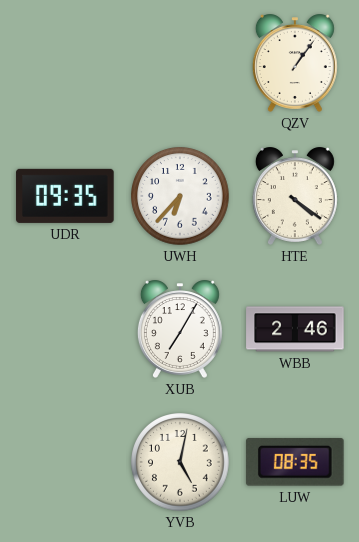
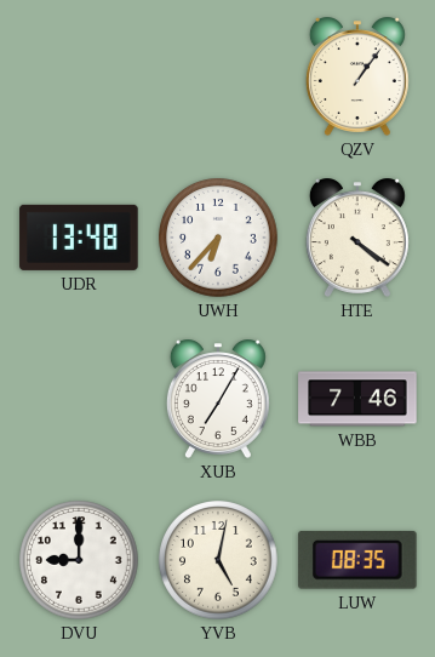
UDR: 09:35 -> 13:48 (79, 238)
WBB: 2:46 -> 7:46 (357, 399)
DVU: none -> 9:00 (79, 560)
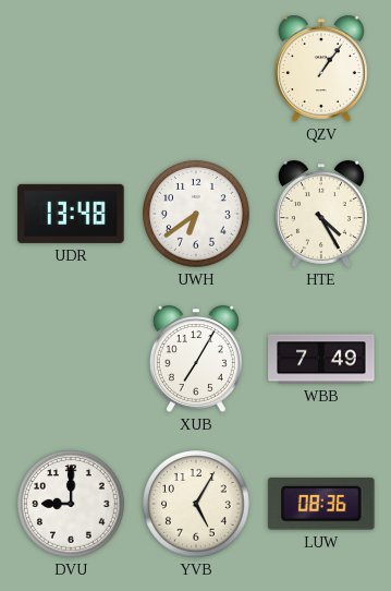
UWH: 6:37 -> 6:39 (196, 214)
HTE: 4:21 -> 4:25 (321, 214)
WBB: 7:46 -> 7:49 (321, 359)
YVB: 5:02 -> 5:05 (196, 504)
LUW: 08:35 -> 08:36 (321, 504)
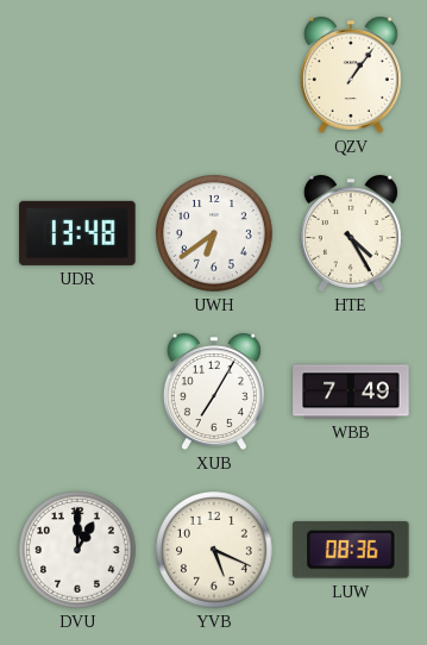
DVU: 9:00 -> 1:00 (77, 550)
YVB: 5:05 -> 5:19 (214, 550)
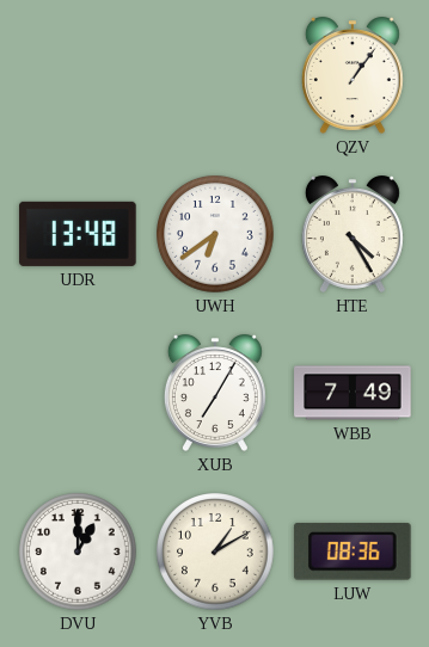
YVB: 5:19 -> 1:10 (215, 552)
